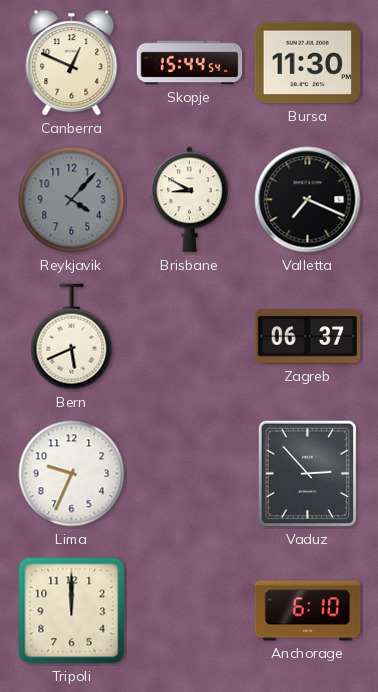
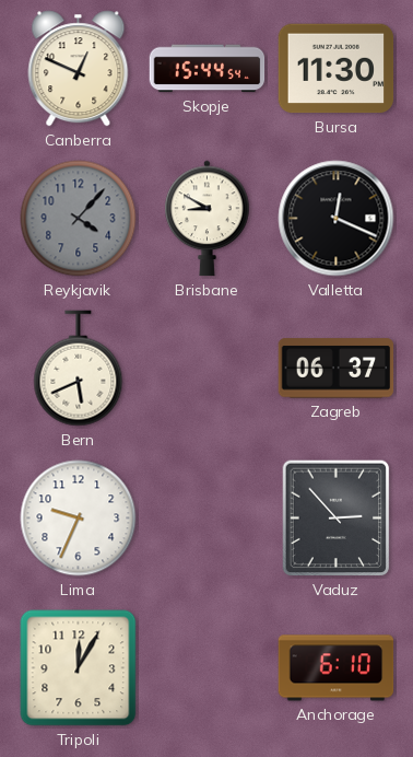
Valletta: 7:19 -> 12:19 (337, 219)
Tripoli: 12:00 -> 12:05 (79, 668)
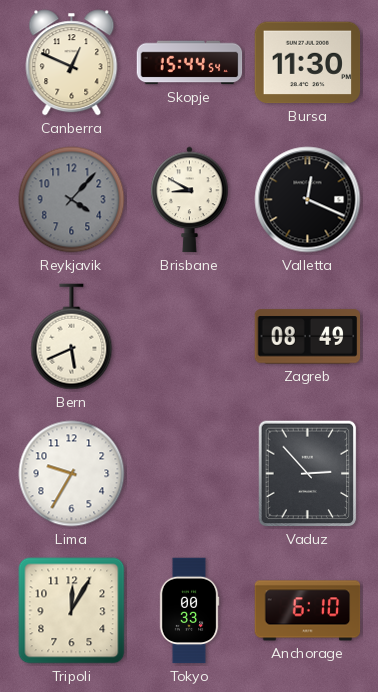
Zagreb: 06:37 -> 08:49 (308, 337)
Lima: 9:34 -> 9:35 (72, 474)
Tokyo: none -> 00:33 (189, 611)
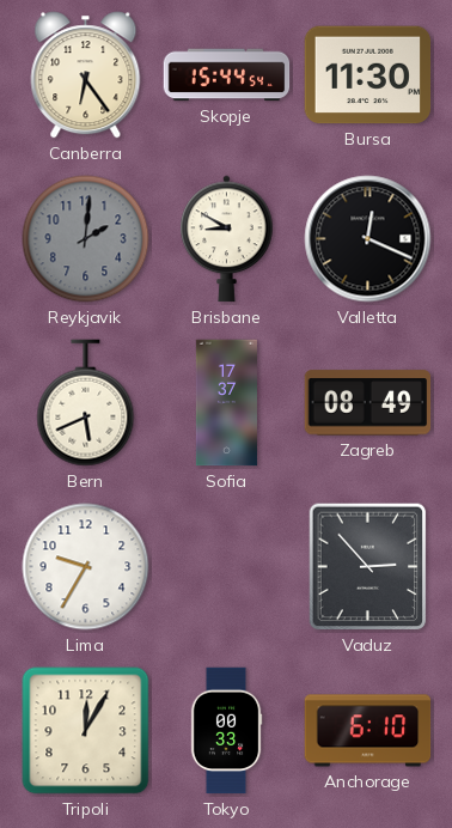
Canberra: 12:49 -> 6:24 (86, 75)
Reykjavik: 4:07 -> 2:01 (86, 239)
Sofia: none -> 17:37 (226, 403)
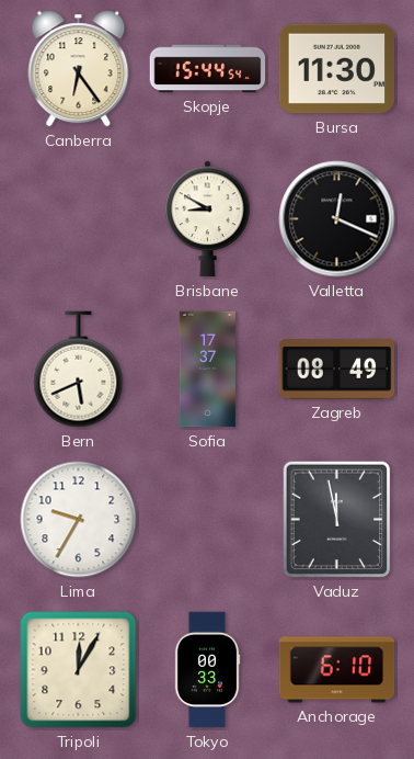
Reykjavik: 2:01 -> none (86, 239)
Vaduz: 2:53 -> 11:58 (337, 520)
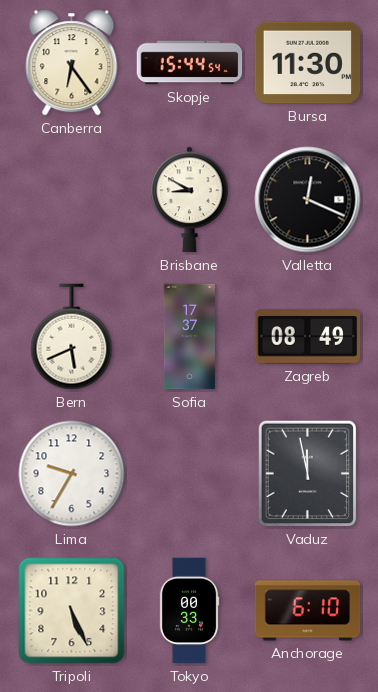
Tripoli: 12:05 -> 5:26 (72, 611)
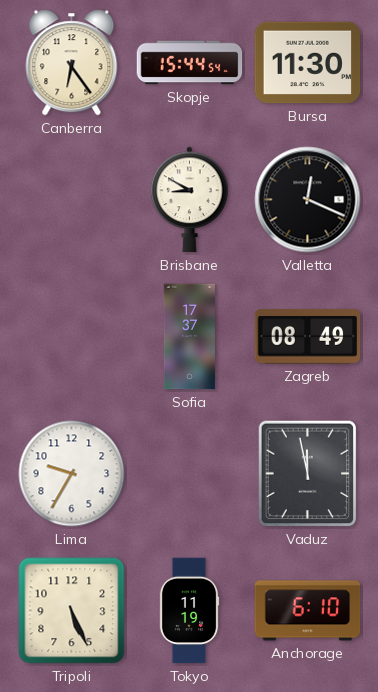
Bern: 5:41 -> none (72, 337)
Tokyo: 00:33 -> 11:19 (189, 611)
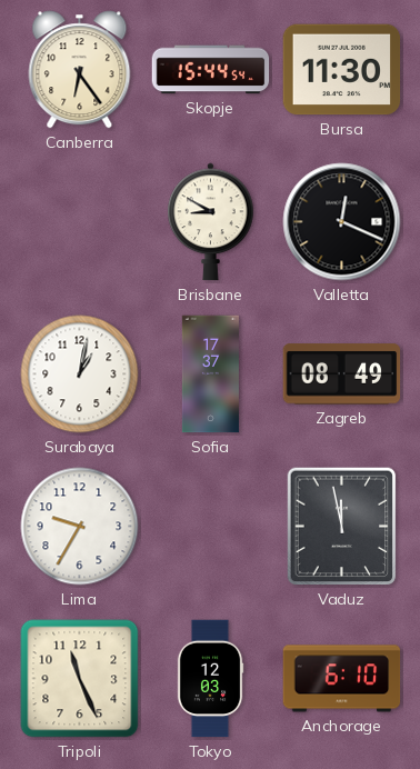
Surabaya: none -> 1:02 (80, 374)
Tripoli: 5:26 -> 11:26 (80, 679)
Tokyo: 11:19 -> 12:03 (210, 679)
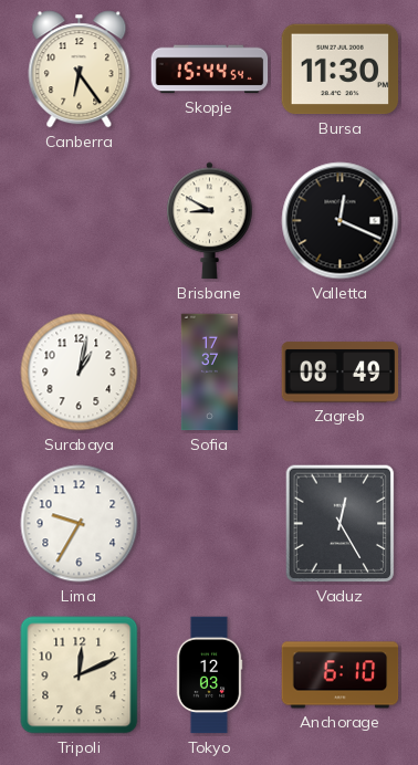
Vaduz: 11:58 -> 12:25 (341, 524)
Tripoli: 11:26 -> 12:11 (80, 675)
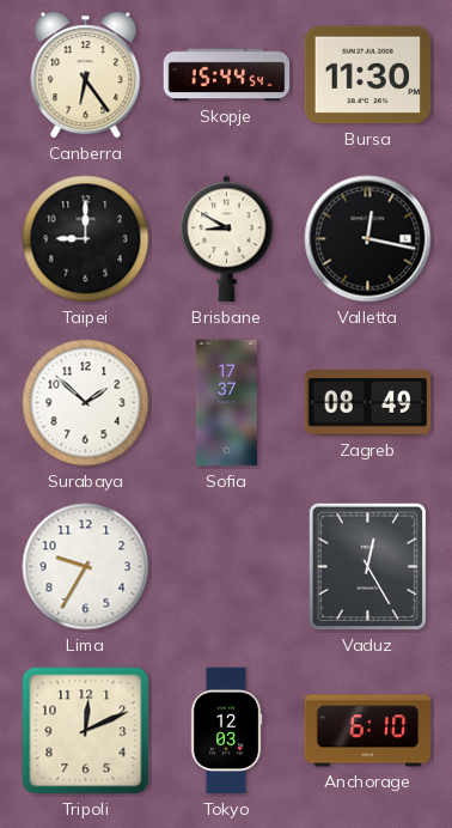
Taipei: none -> 9:00 (86, 239)
Valletta: 12:19 -> 12:17 (368, 239)
Surabaya: 1:02 -> 1:52 (86, 403)
